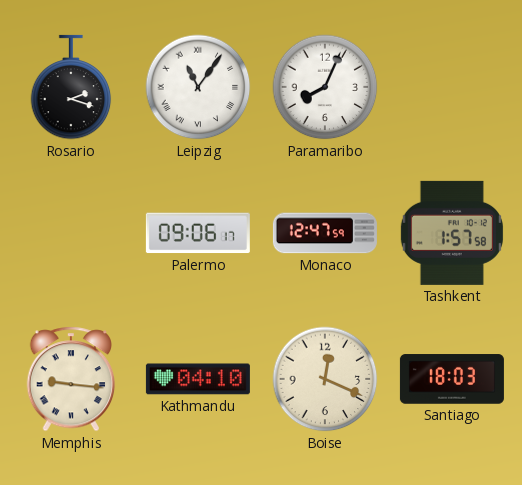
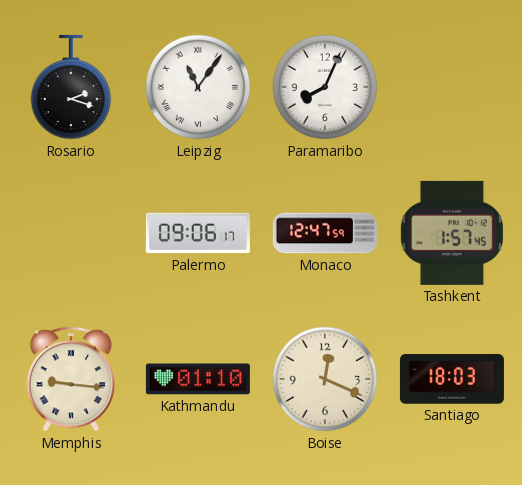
Tashkent: 1:57:58 -> 1:57:45 (452, 233)
Kathmandu: 04:10 -> 01:10 (198, 379)
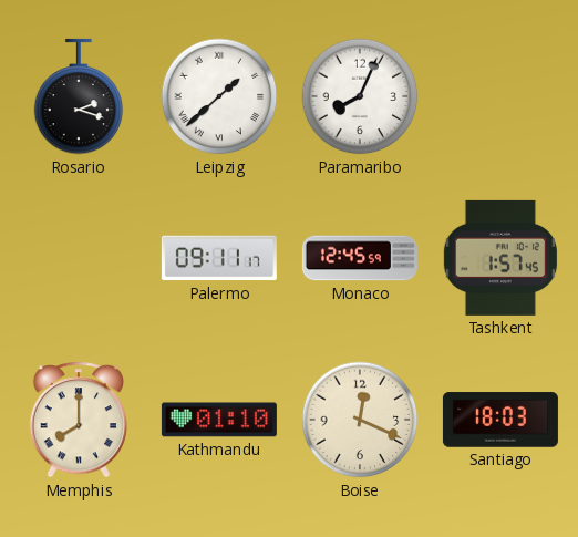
Leipzig: 11:06 -> 1:38 (219, 96)
Palermo: 09:06 -> 09:11 (219, 258)
Monaco: 12:47 -> 12:45 (360, 258)
Memphis: 9:16 -> 8:00 (79, 420)
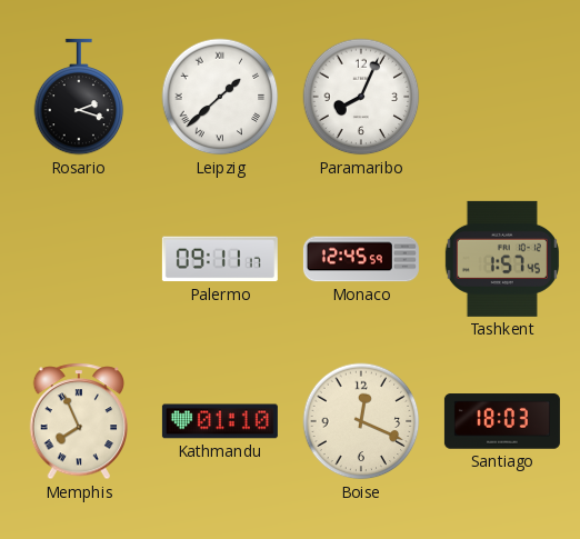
Memphis: 8:00 -> 7:56 (79, 421)
